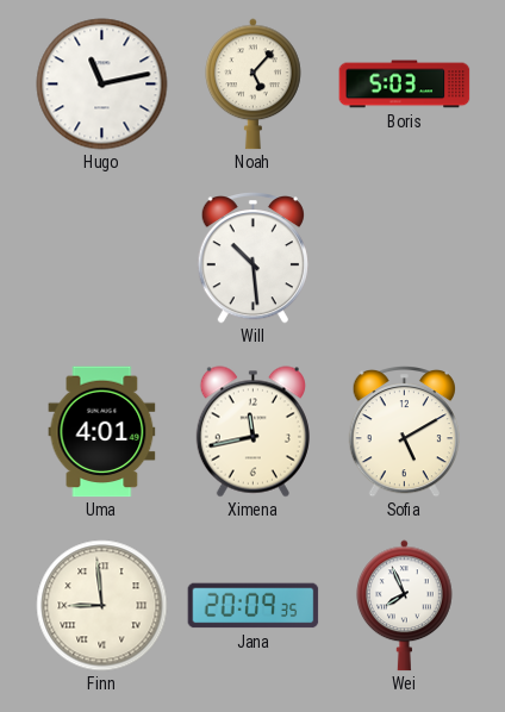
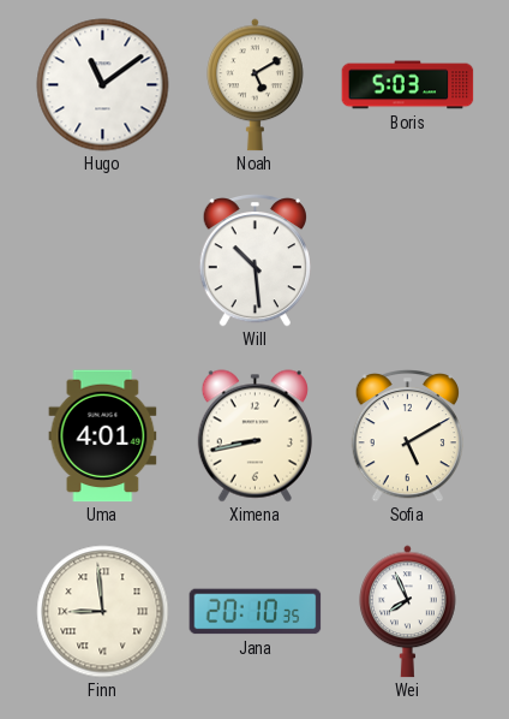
Hugo: 11:13 -> 11:09 (103, 85)
Noah: 5:07 -> 5:10 (256, 85)
Ximena: 11:43 -> 8:43 (254, 436)
Jana: 20:09 -> 20:10 (256, 612)
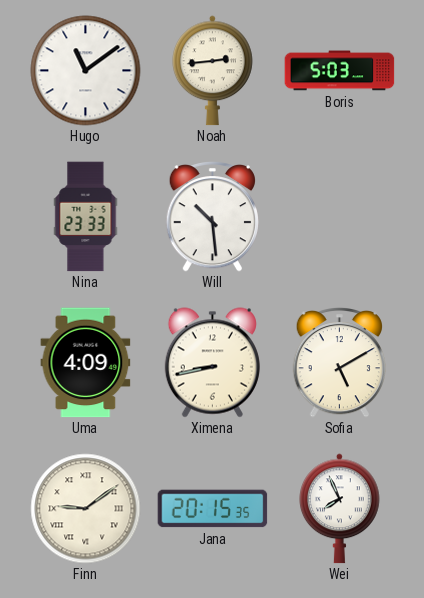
Noah: 5:10 -> 2:44 (213, 71)
Nina: none -> 23:33 (86, 217)
Uma: 4:01 -> 4:09 (86, 363)
Finn: 8:59 -> 9:09 (86, 509)
Jana: 20:10 -> 20:15 (213, 509)
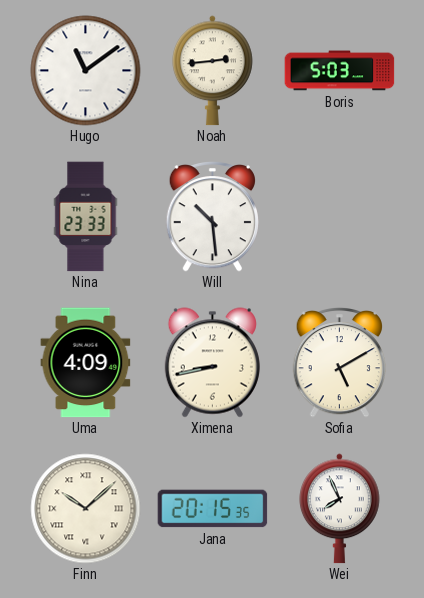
Finn: 9:09 -> 10:08 (86, 509)
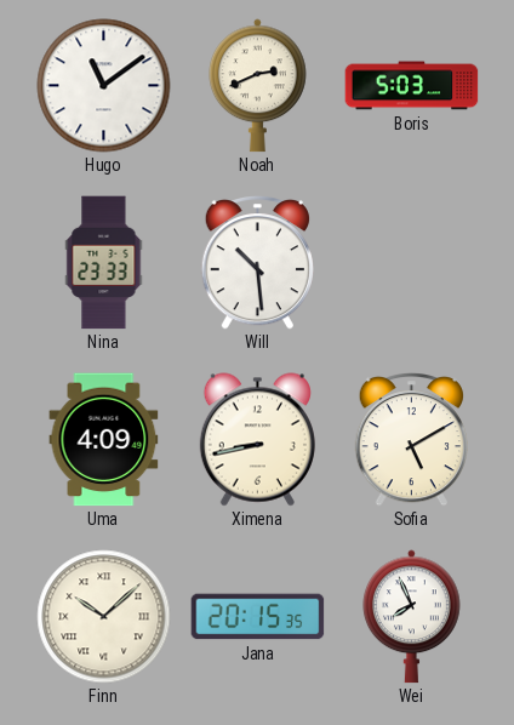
Noah: 2:44 -> 2:41 (258, 86)
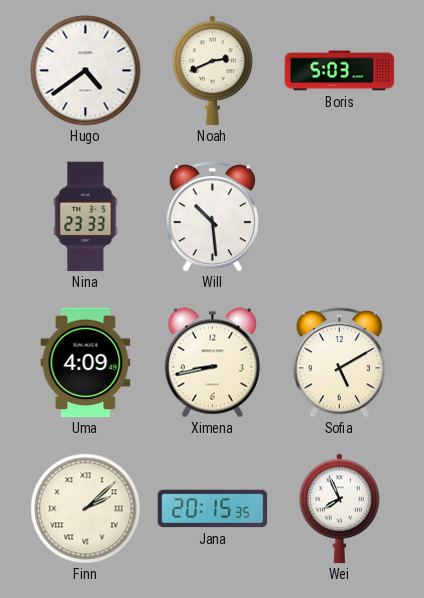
Hugo: 11:09 -> 4:39 (86, 71)
Finn: 10:08 -> 2:08 (86, 509)
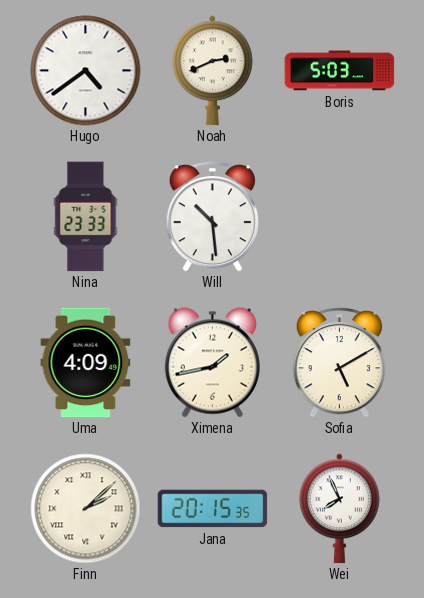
Ximena: 8:43 -> 1:43 (212, 363)
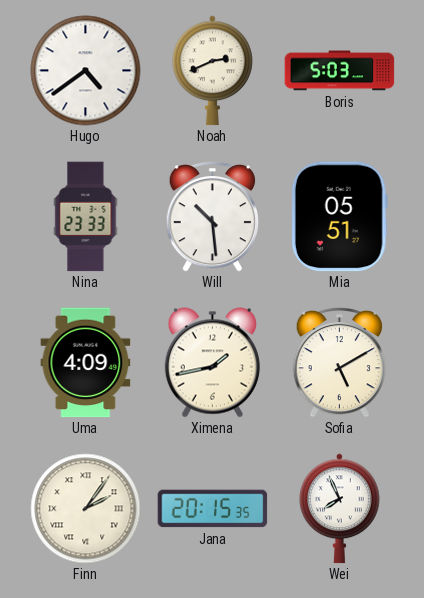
Mia: none -> 05:51 (339, 217)
Finn: 2:08 -> 2:06 (86, 509)
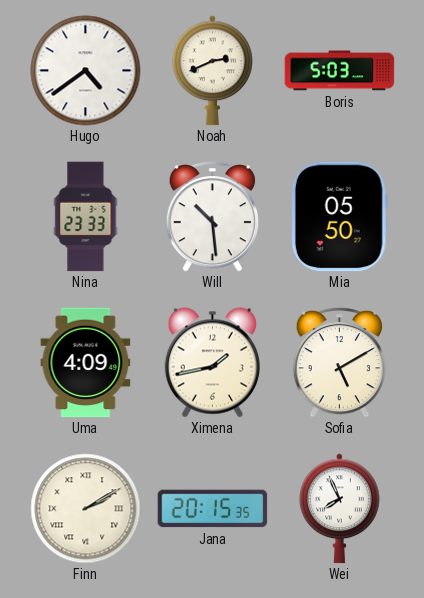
Mia: 05:51 -> 05:50 (339, 217)
Finn: 2:06 -> 2:10 (86, 509)
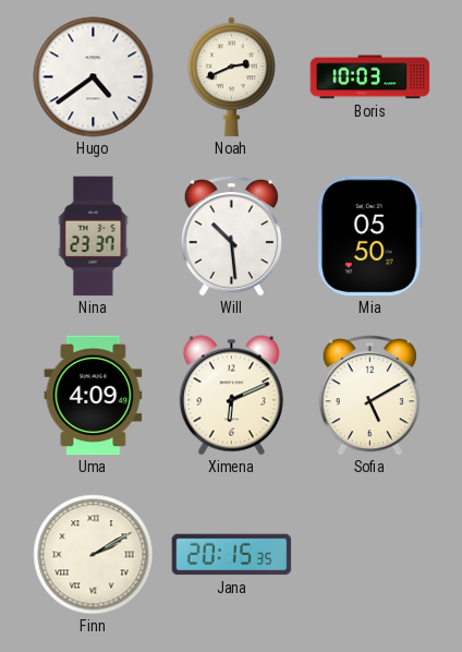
Boris: 5:03 -> 10:03 (370, 77)
Nina: 23:33 -> 23:37 (94, 237)
Ximena: 1:43 -> 6:11 (231, 396)
Wei: 7:56 -> none (340, 509)
